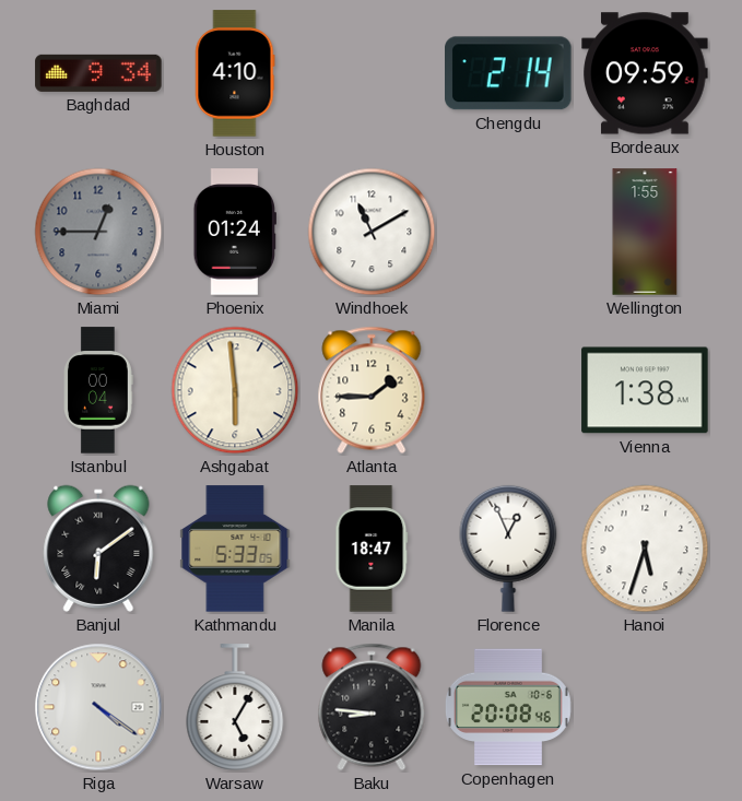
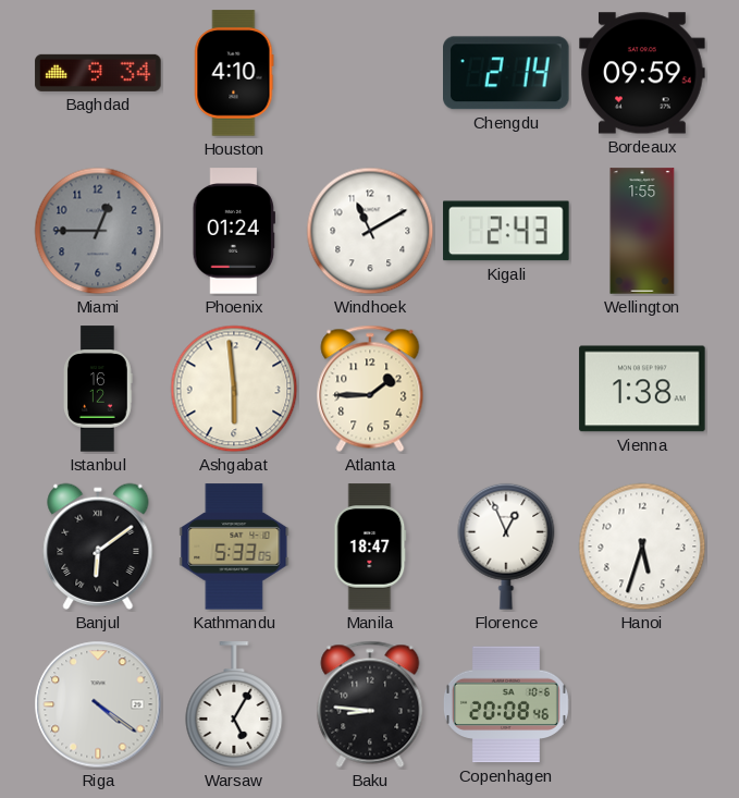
Kigali: none -> 2:43 (506, 231)
Istanbul: 00:04 -> 16:12 (99, 389)
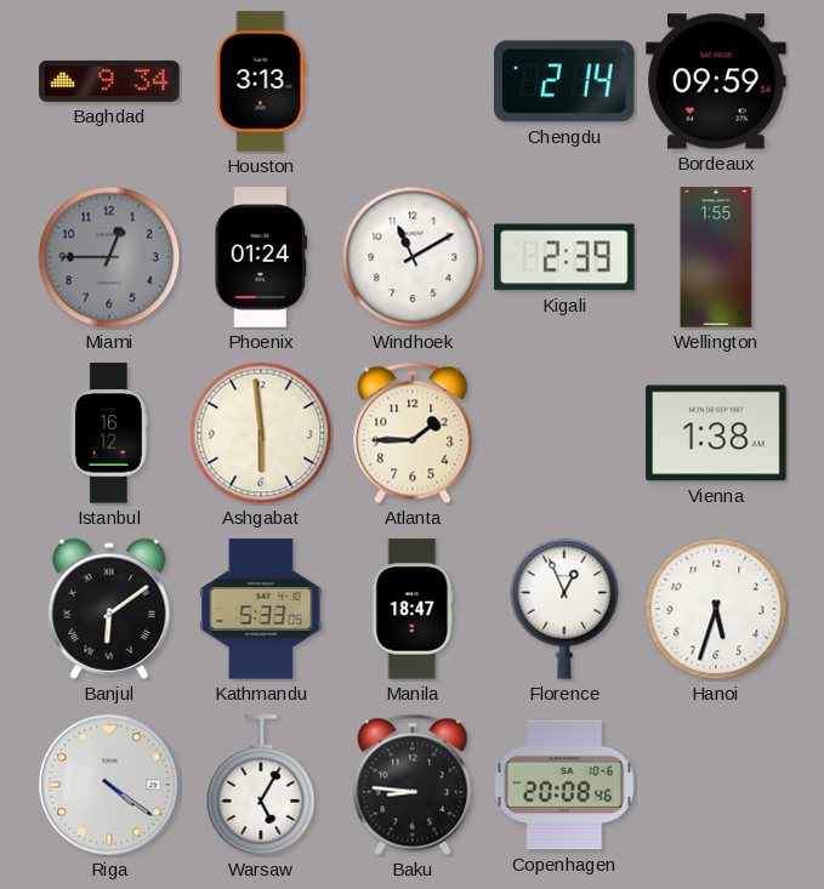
Houston: 4:10 -> 3:13 (261, 81)
Kigali: 2:43 -> 2:39 (564, 257)
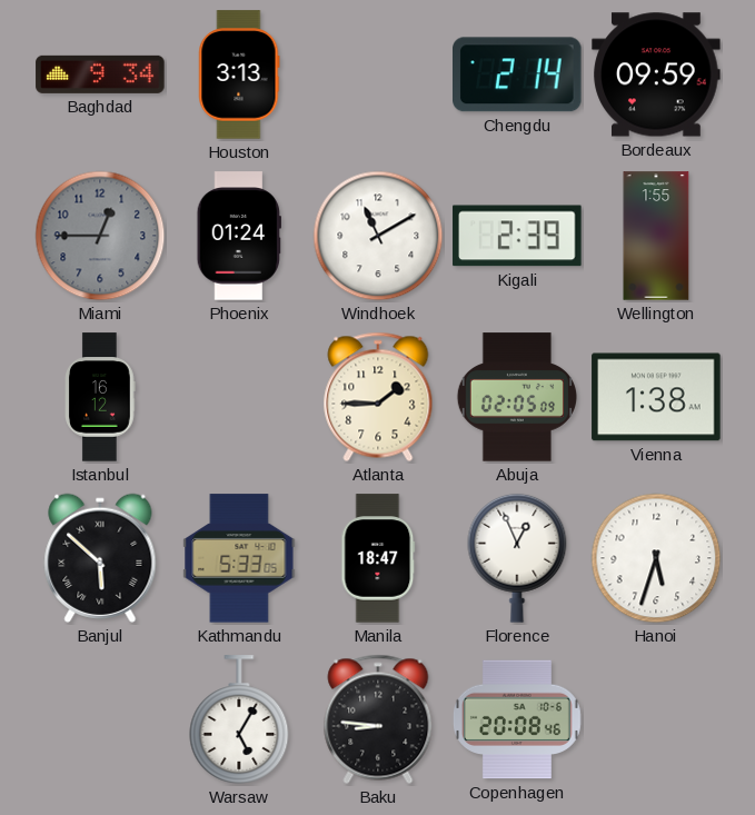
Ashgabat: 5:59 -> none (261, 433)
Abuja: none -> 02:05 (516, 397)
Banjul: 6:09 -> 5:52 (100, 558)
Riga: 4:21 -> none (109, 785)
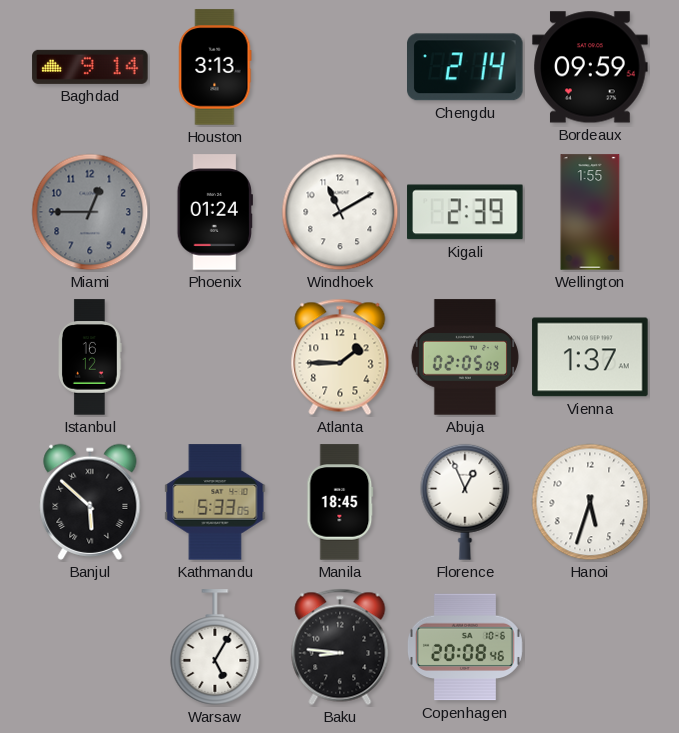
Baghdad: 9:34 -> 9:14 (90, 67)
Vienna: 1:38 -> 1:37 (590, 357)
Manila: 18:47 -> 18:45 (340, 502)
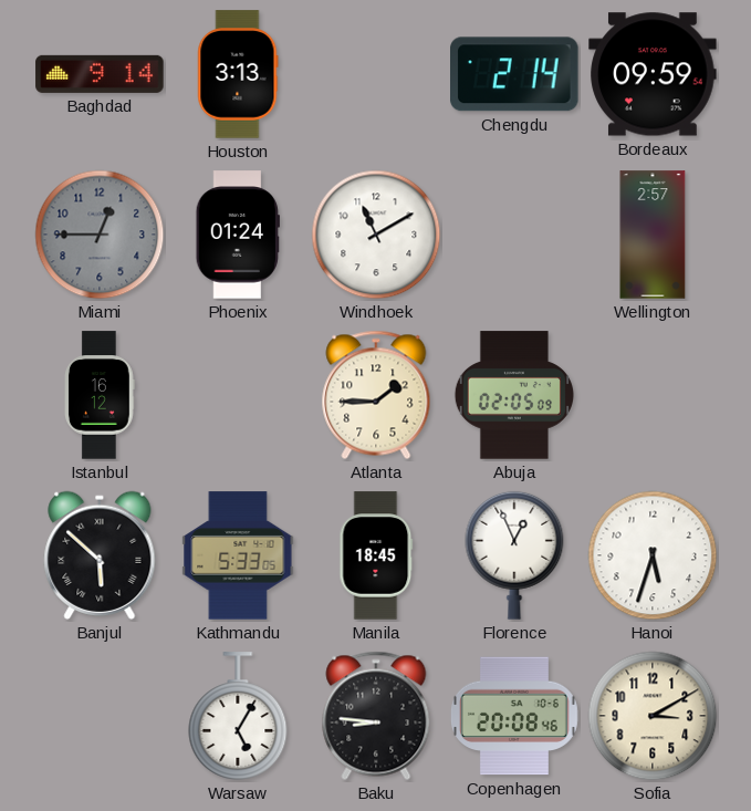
Kigali: 2:39 -> none (465, 212)
Wellington: 1:55 -> 2:57 (653, 235)
Vienna: 1:37 -> none (590, 357)
Sofia: none -> 3:10 (653, 716)
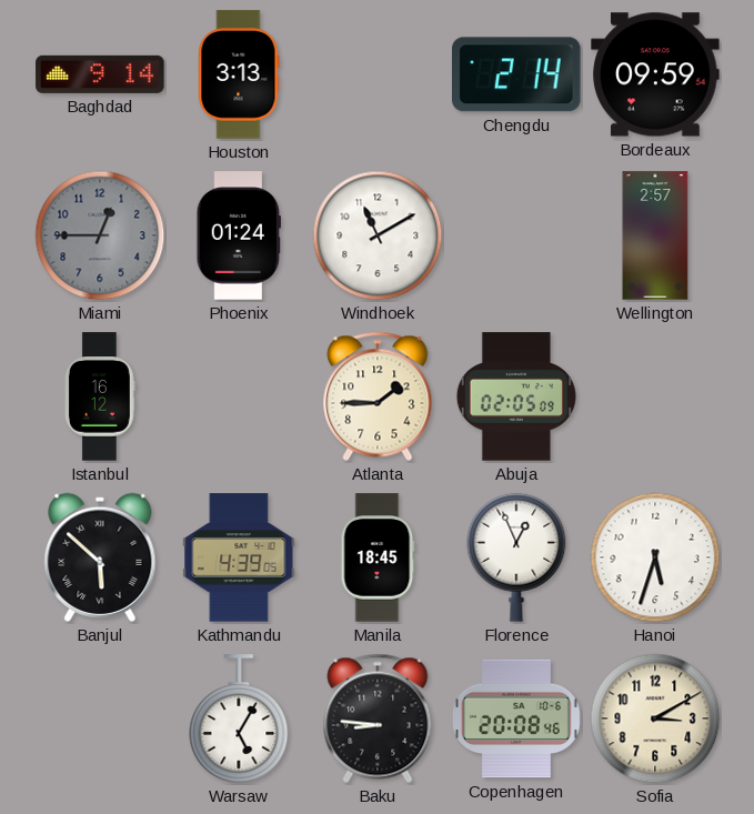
Kathmandu: 5:33 -> 4:39 (239, 557)
